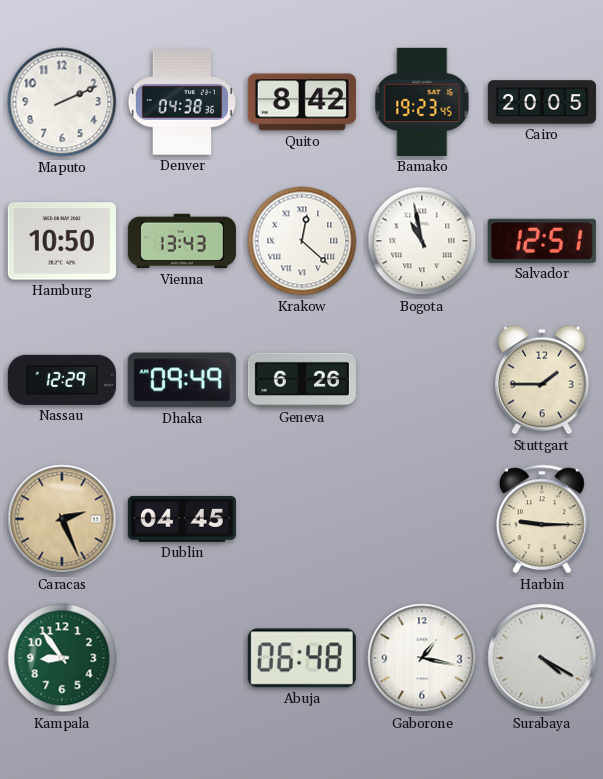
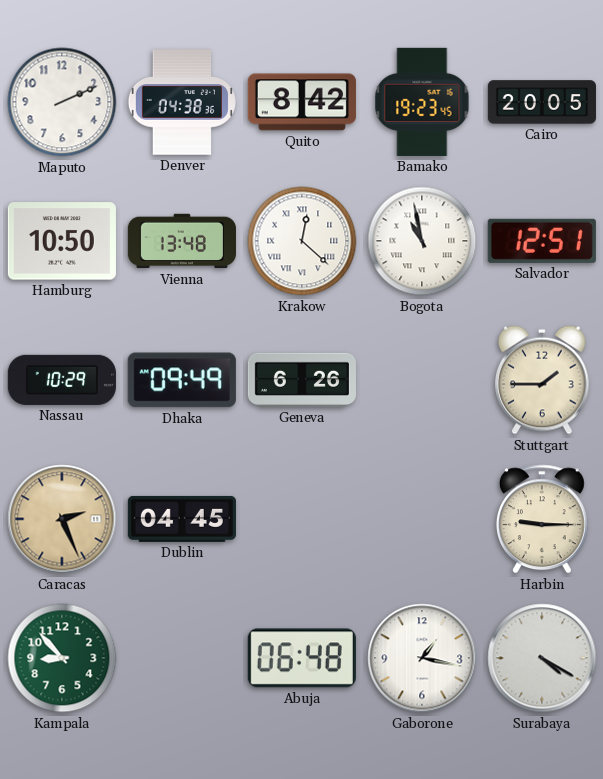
Vienna: 13:43 -> 13:48 (182, 241)
Nassau: 12:29 -> 10:29 (62, 380)
Kampala: 8:54 -> 8:53 (62, 658)
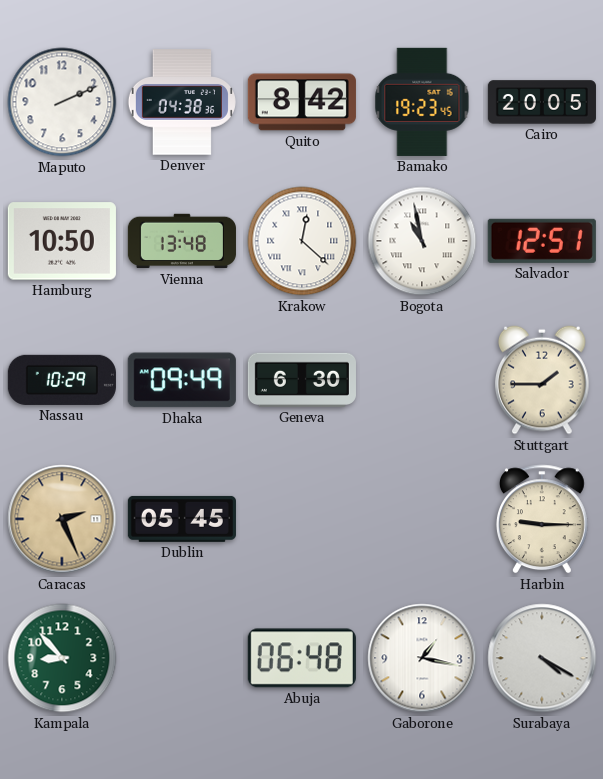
Geneva: 6:26 -> 6:30 (302, 380)
Dublin: 04:45 -> 05:45 (182, 519)
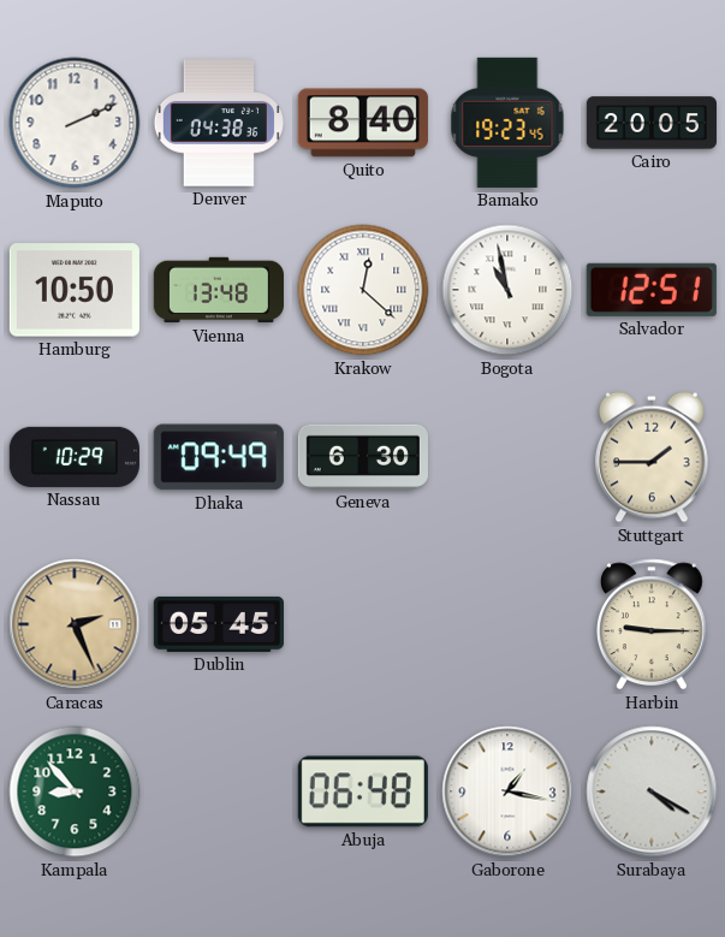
Quito: 8:42 -> 8:40 (363, 123)
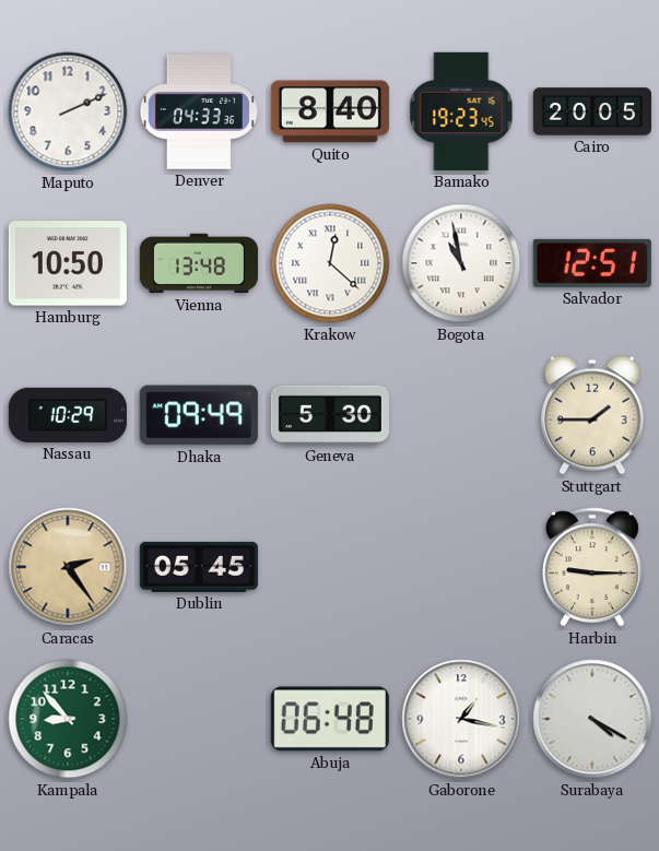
Denver: 04:38 -> 04:33 (199, 111)
Geneva: 6:30 -> 5:30 (330, 415)
Caracas: 2:26 -> 2:24 (68, 567)
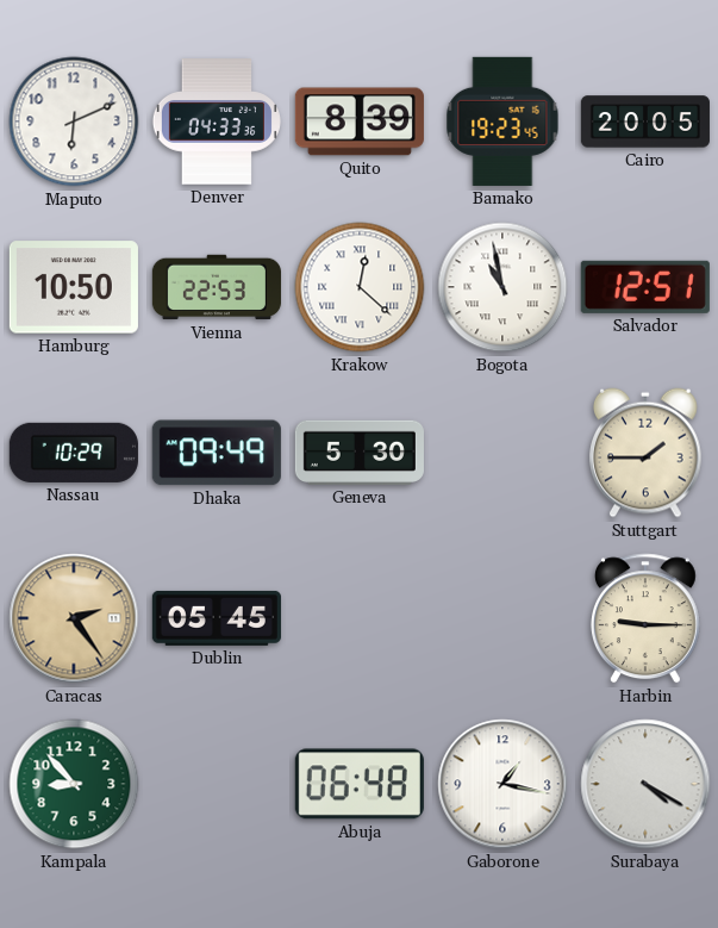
Maputo: 2:11 -> 6:11 (74, 122)
Quito: 8:40 -> 8:39 (360, 122)
Vienna: 13:48 -> 22:53 (217, 287)
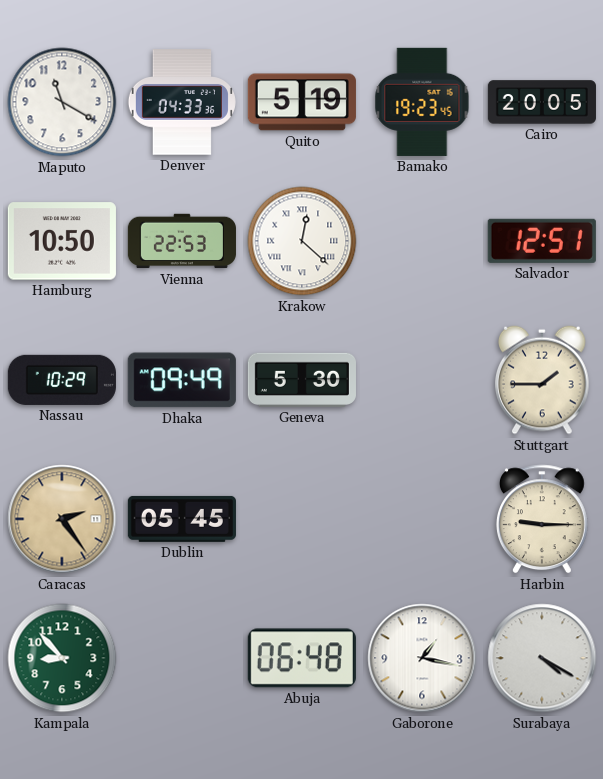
Maputo: 6:11 -> 11:20 (62, 102)
Quito: 8:39 -> 5:19 (302, 102)
Bogota: 10:58 -> none (502, 287)
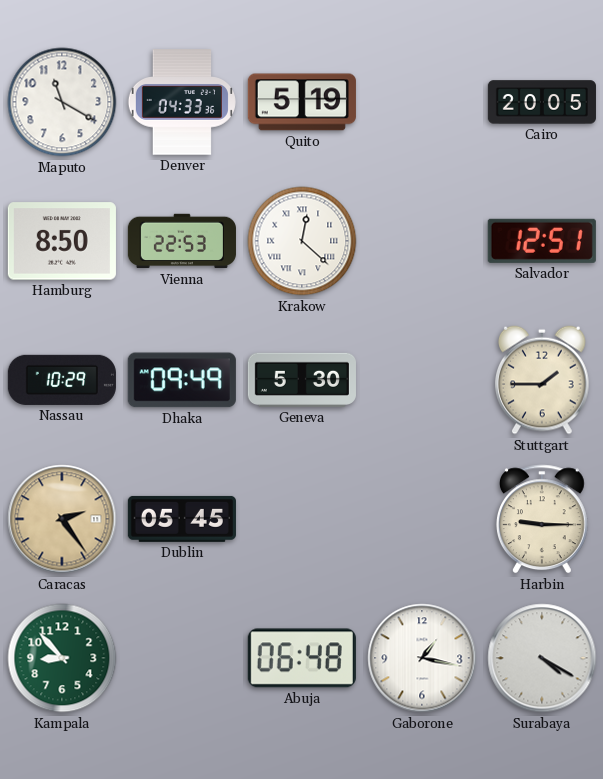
Bamako: 19:23 -> none (422, 102)
Hamburg: 10:50 -> 8:50 (62, 241)
